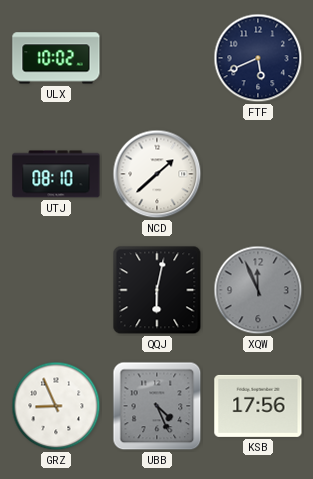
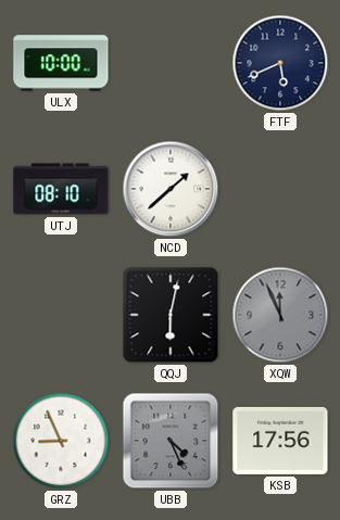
ULX: 10:02 -> 10:00 (61, 63)
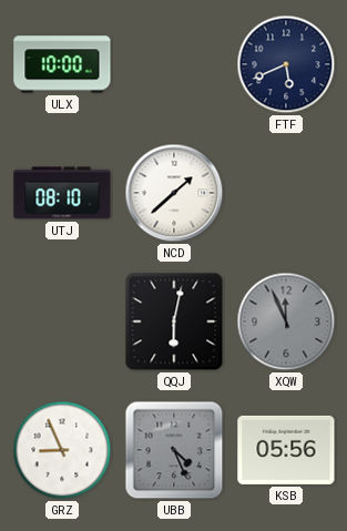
KSB: 17:56 -> 05:56 (286, 450)
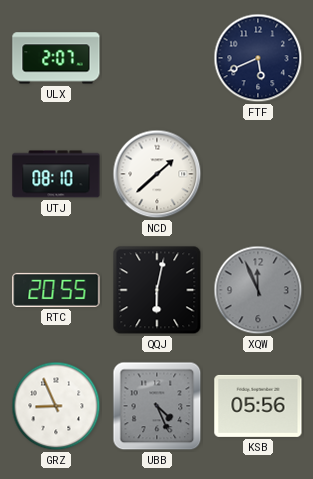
ULX: 10:00 -> 2:07 (56, 58)
RTC: none -> 20:55 (56, 290)
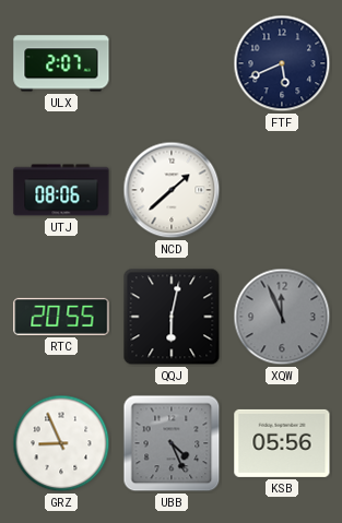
UTJ: 08:10 -> 08:06 (61, 190)
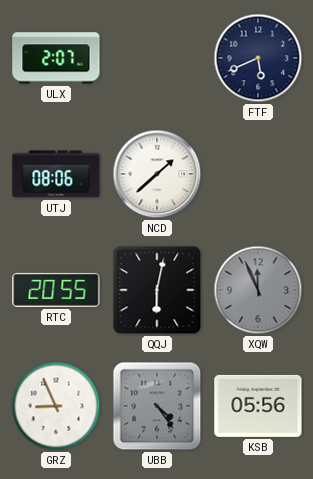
UBB: 4:26 -> 4:24 (157, 406)
